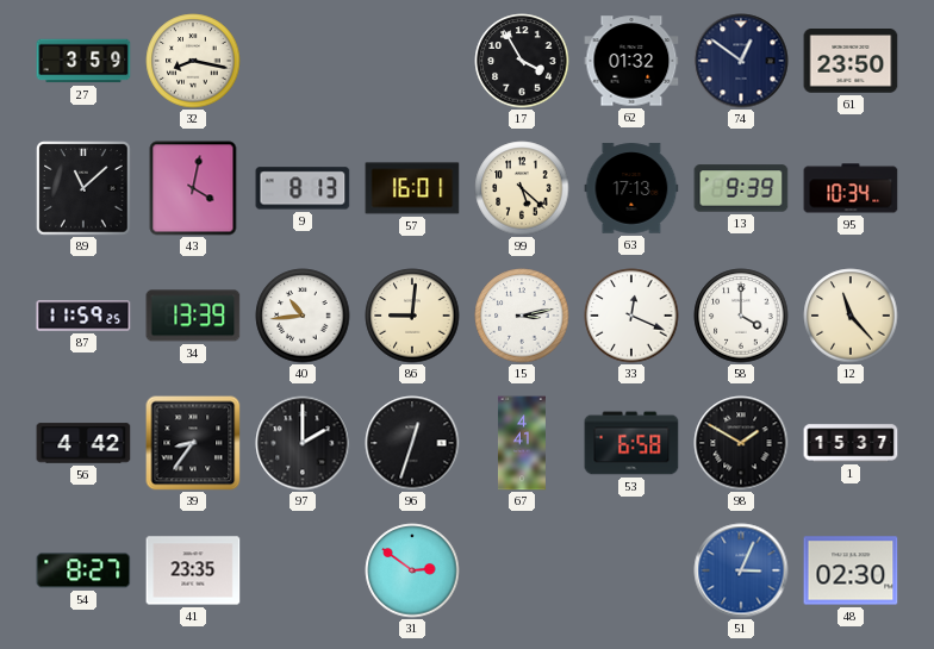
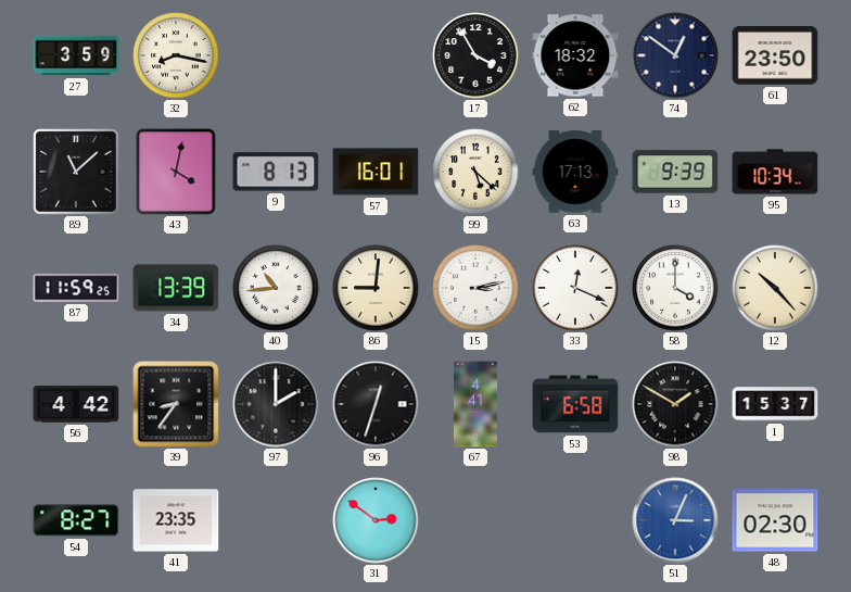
62: 01:32 -> 18:32 (575, 55)
12: 11:23 -> 10:23 (775, 288)
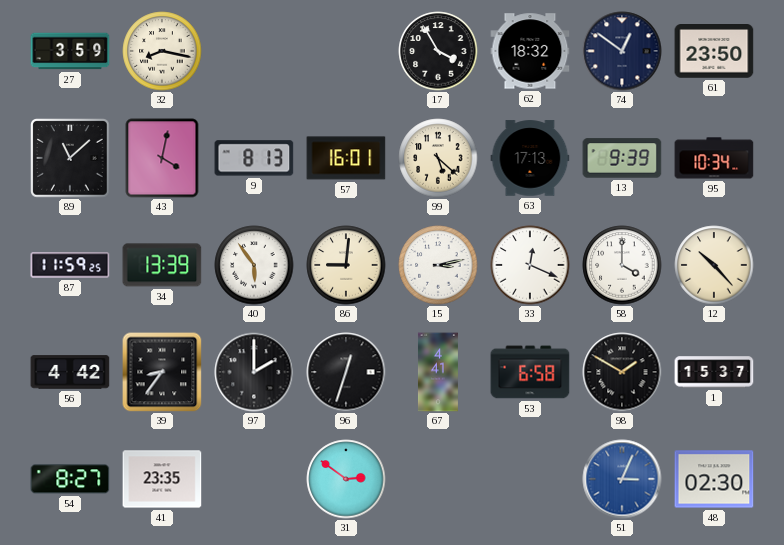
40: 10:44 -> 5:54 (254, 265)
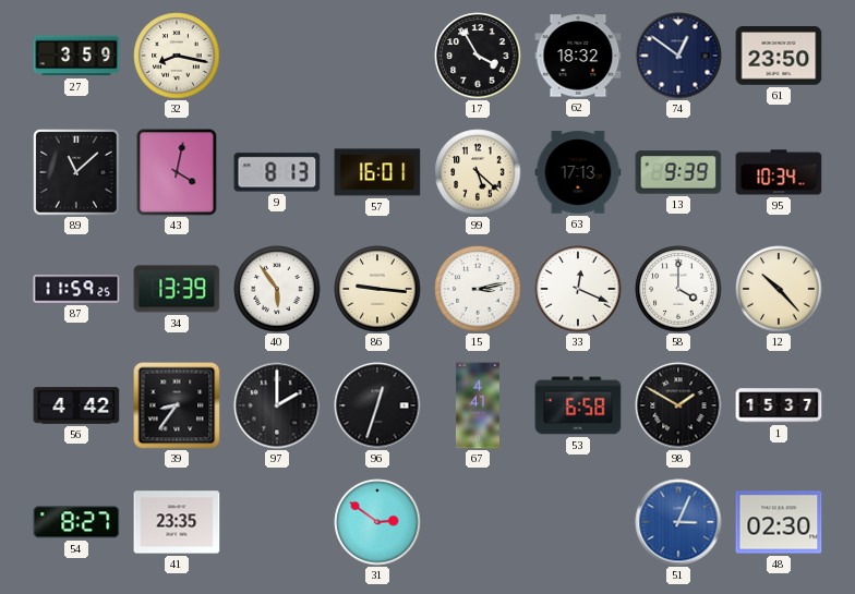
86: 9:01 -> 9:16 (377, 289)
